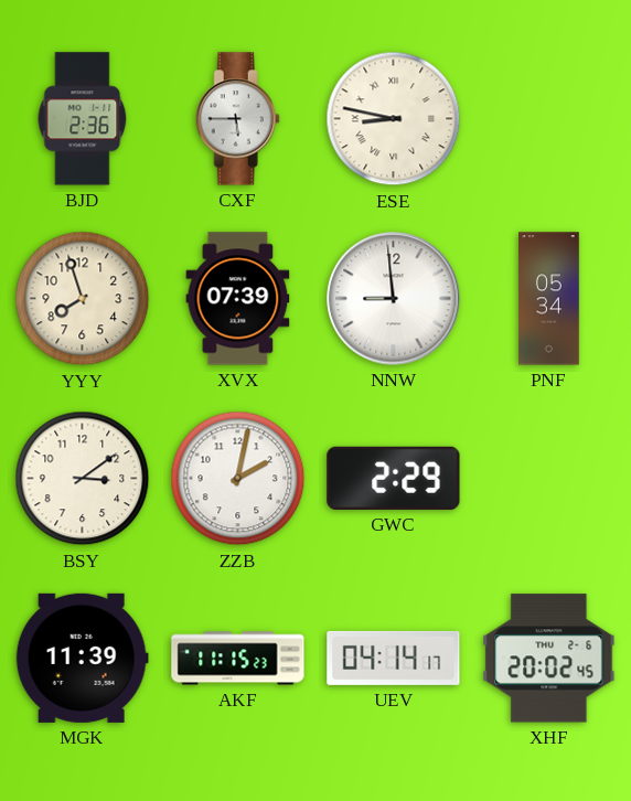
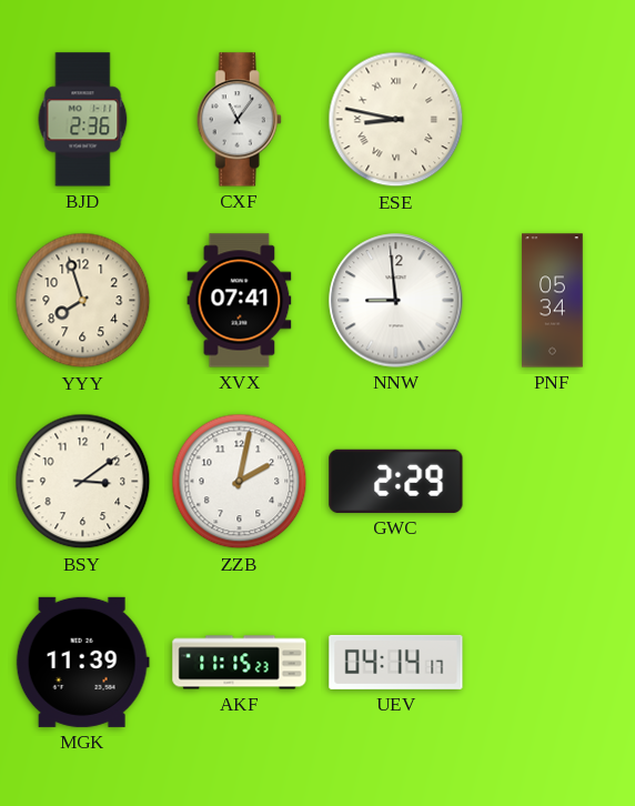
CXF: 5:45 -> 11:06 (239, 120)
XVX: 07:39 -> 07:41 (240, 301)
XHF: 20:02 -> none (549, 659)
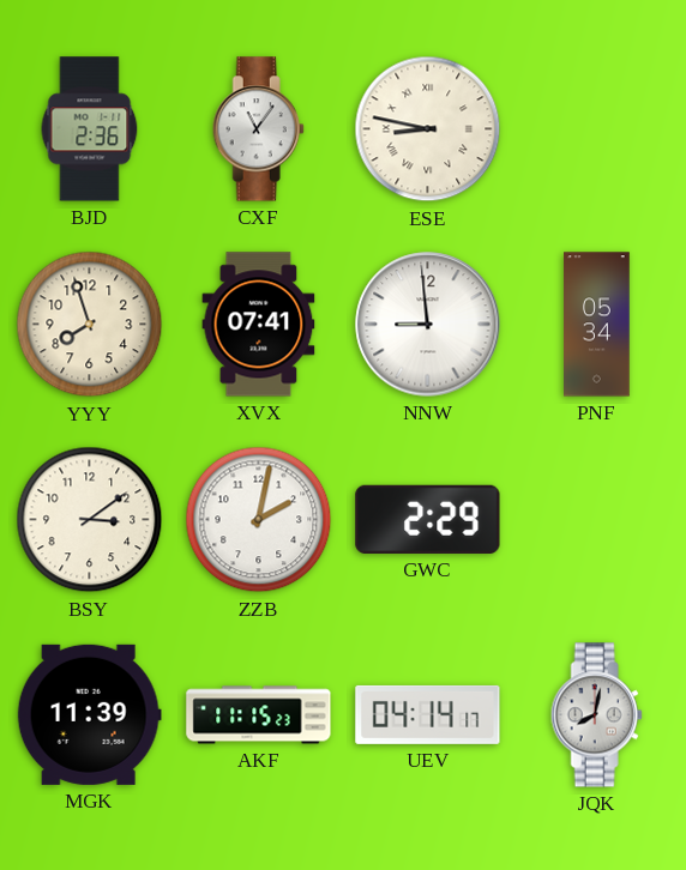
JQK: none -> 8:02 (596, 715)
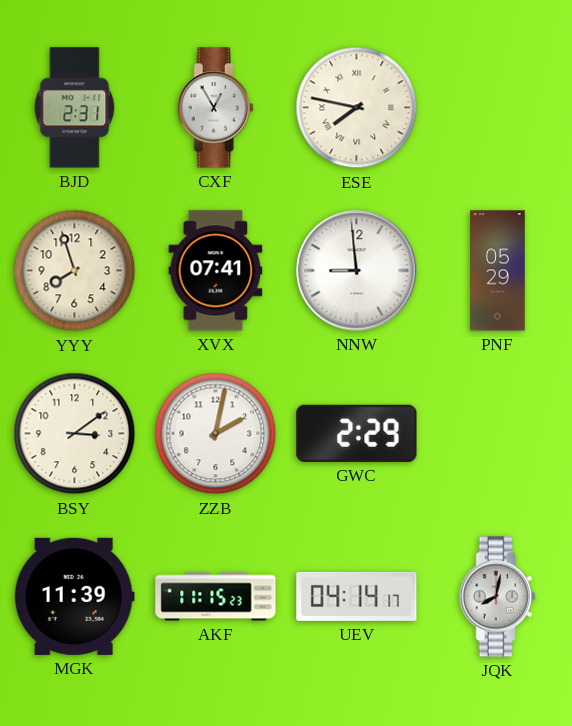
BJD: 2:36 -> 2:31 (75, 108)
CXF: 11:06 -> 12:55 (215, 108)
ESE: 8:47 -> 7:47 (357, 108)
PNF: 05:34 -> 05:29 (498, 271)
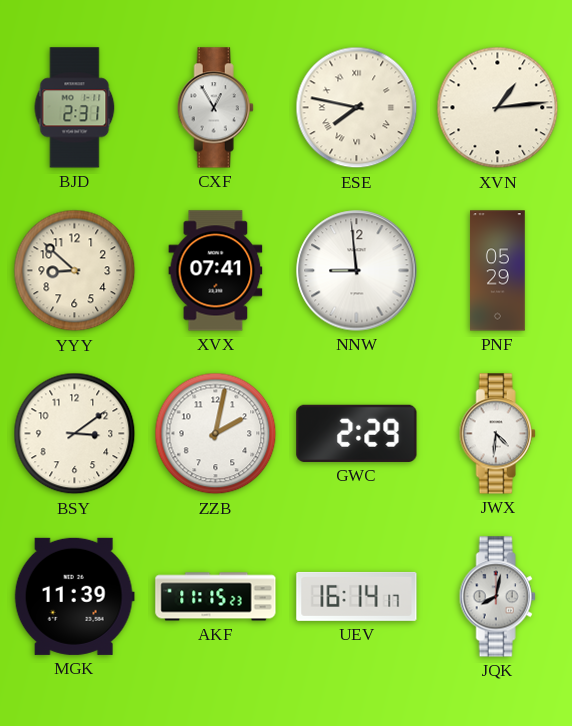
XVN: none -> 1:14 (498, 108)
YYY: 7:57 -> 8:52 (75, 271)
JWX: none -> 4:31 (497, 434)
UEV: 04:14 -> 16:14 (357, 596)
